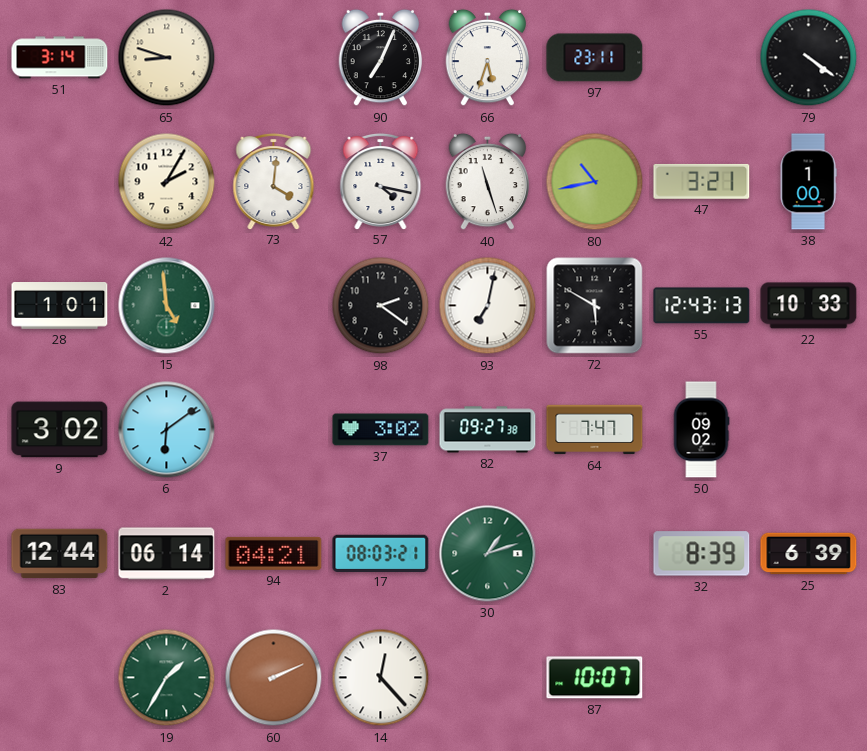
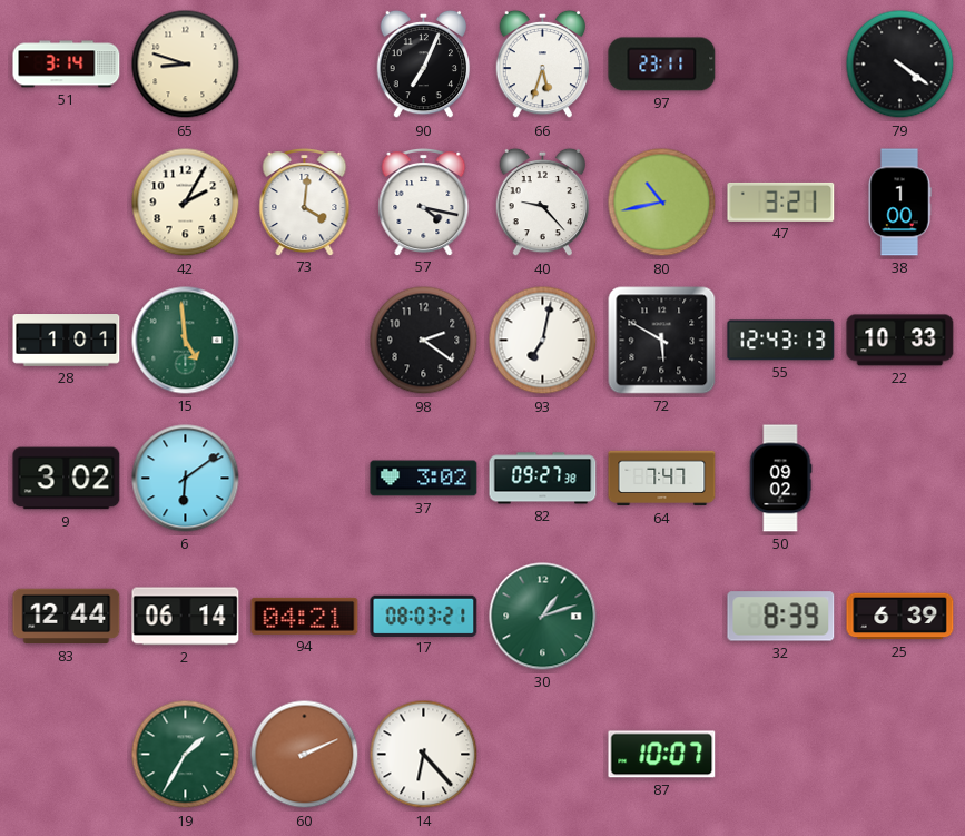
40: 11:27 -> 9:23 (543, 203)
14: 12:23 -> 6:23 (424, 755)
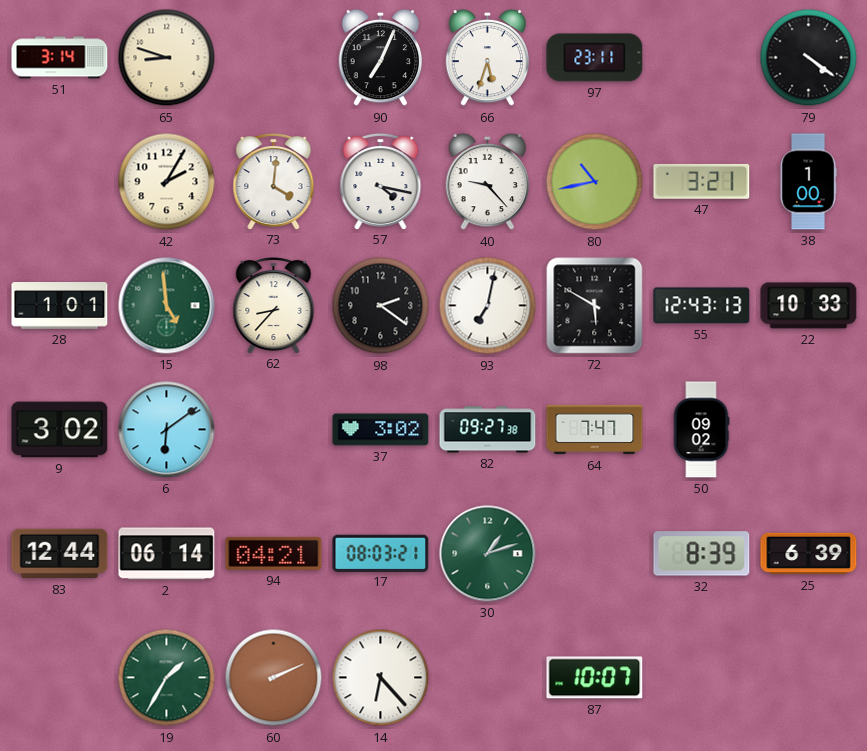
62: none -> 8:37 (274, 305)
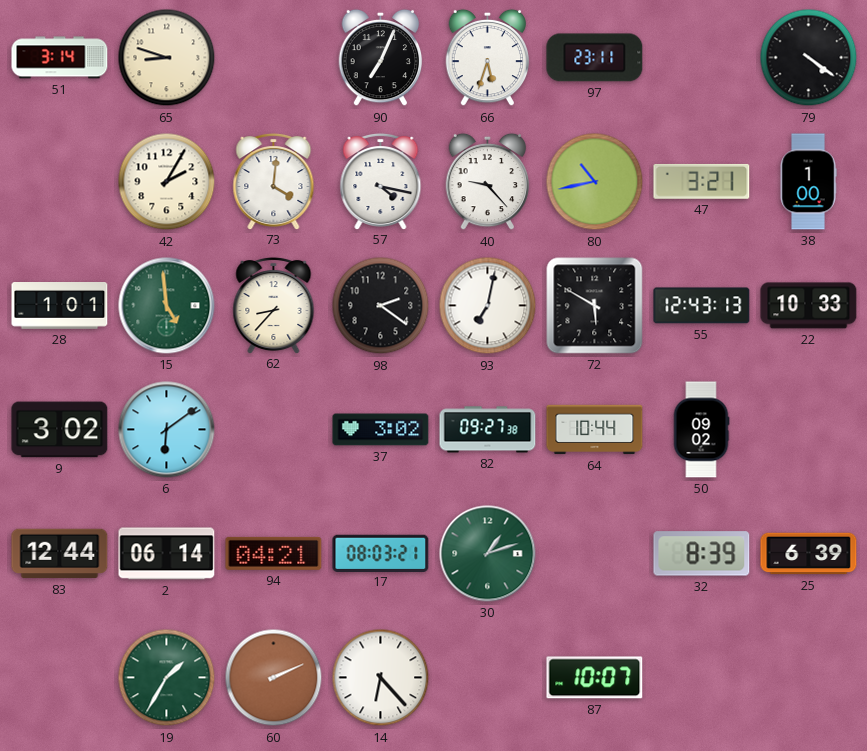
64: 7:47 -> 10:44 (595, 430)
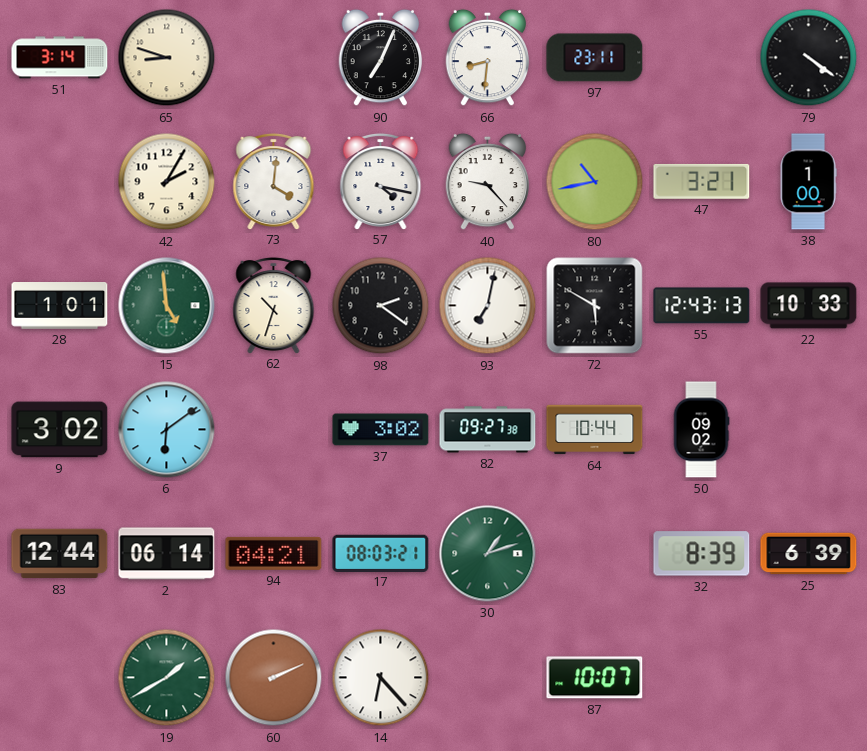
66: 5:33 -> 8:31 (488, 58)
62: 8:37 -> 10:33 (274, 305)
19: 1:35 -> 1:40 (167, 678)
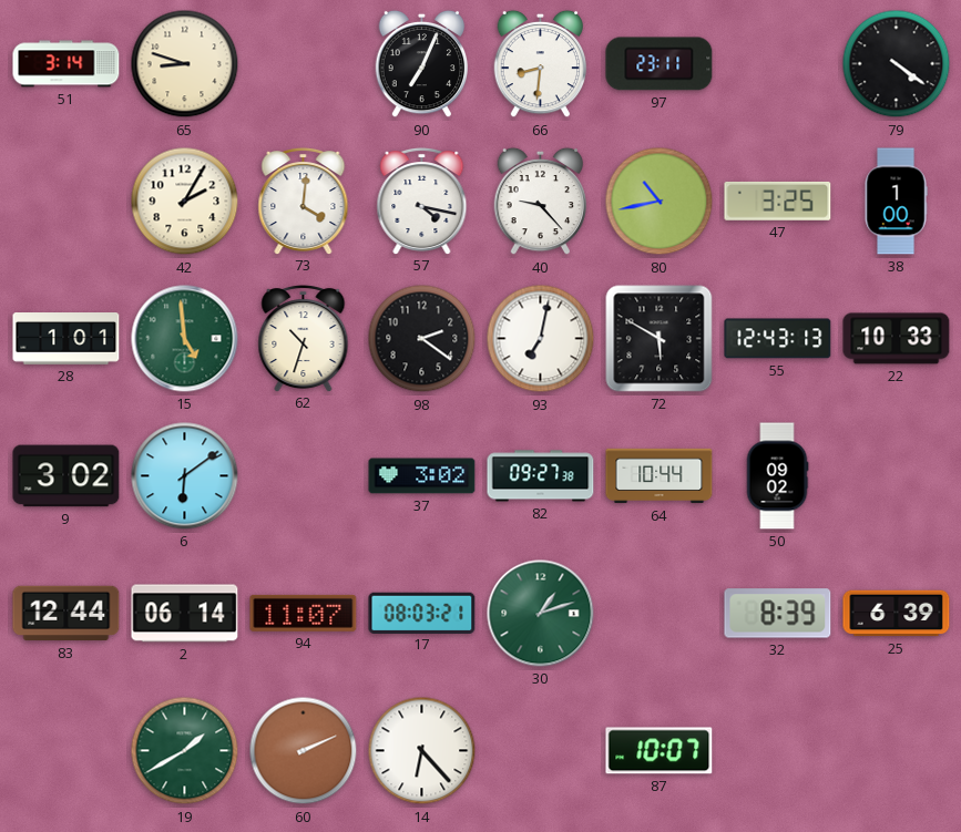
47: 3:21 -> 3:25 (778, 201)
94: 04:21 -> 11:07 (304, 613)
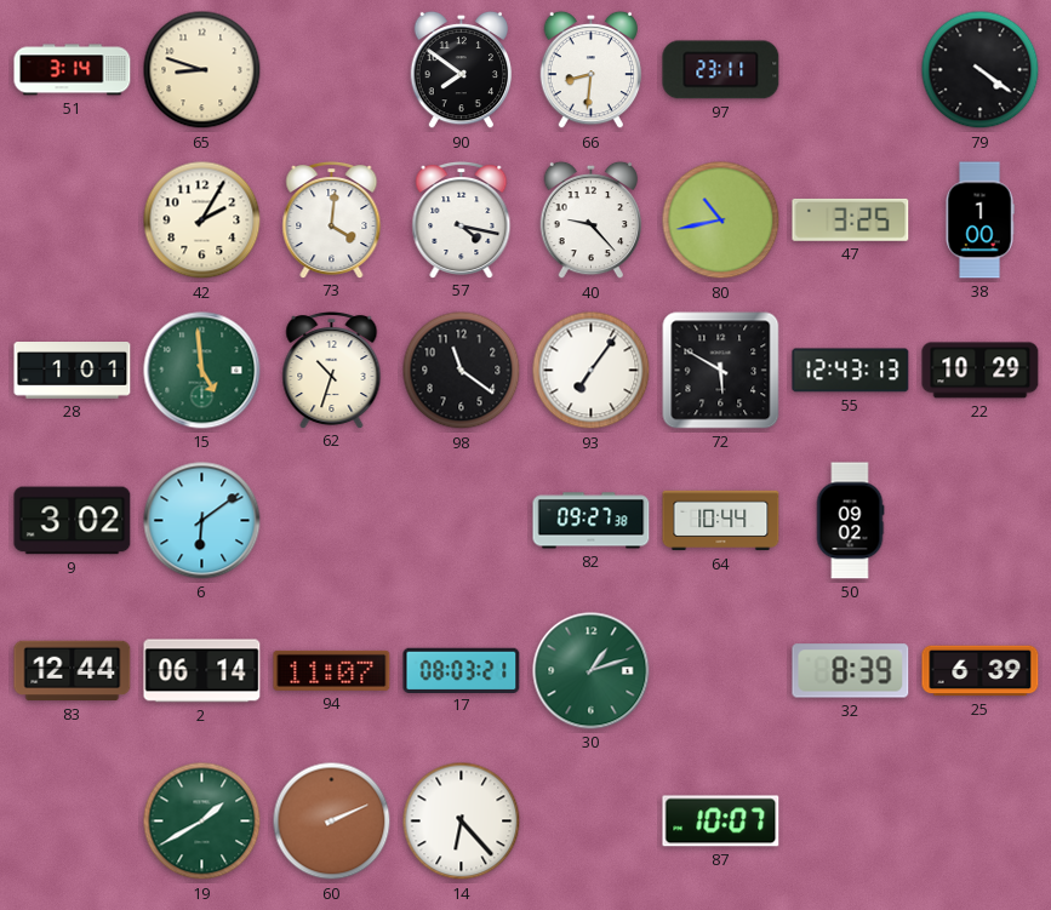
90: 7:04 -> 7:51 (462, 70)
98: 2:21 -> 11:21 (462, 371)
93: 7:02 -> 7:06 (592, 371)
22: 10:33 -> 10:29 (981, 371)
37: 3:02 -> none (422, 476)
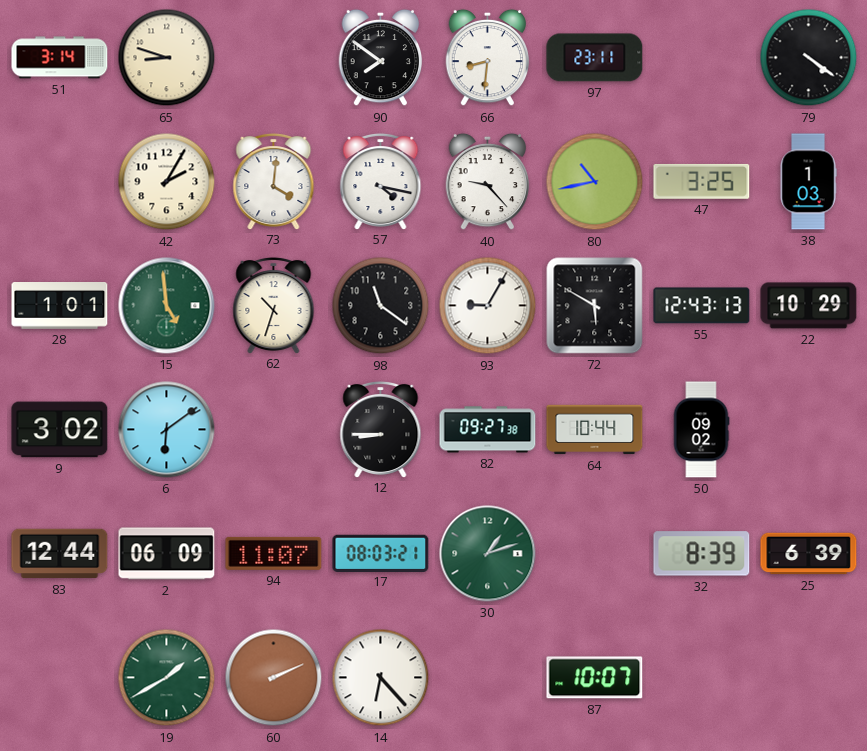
38: 1:00 -> 1:03 (808, 182)
93: 7:06 -> 9:05 (488, 306)
12: none -> 8:45 (381, 429)
2: 06:14 -> 06:09 (167, 554)
